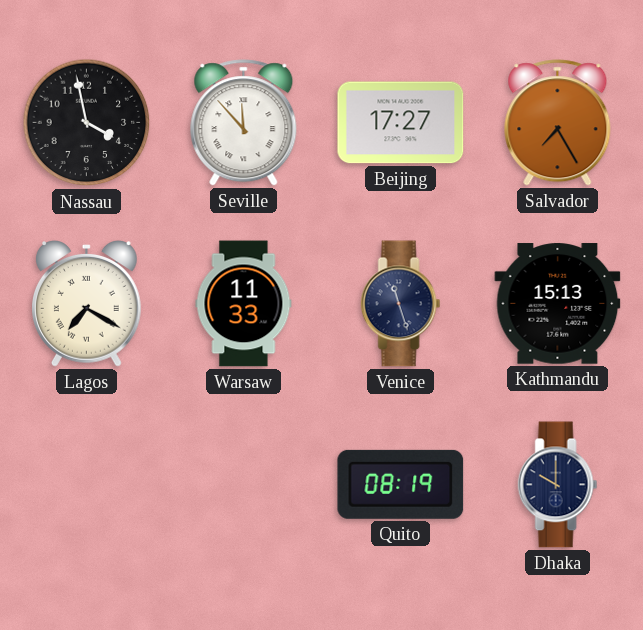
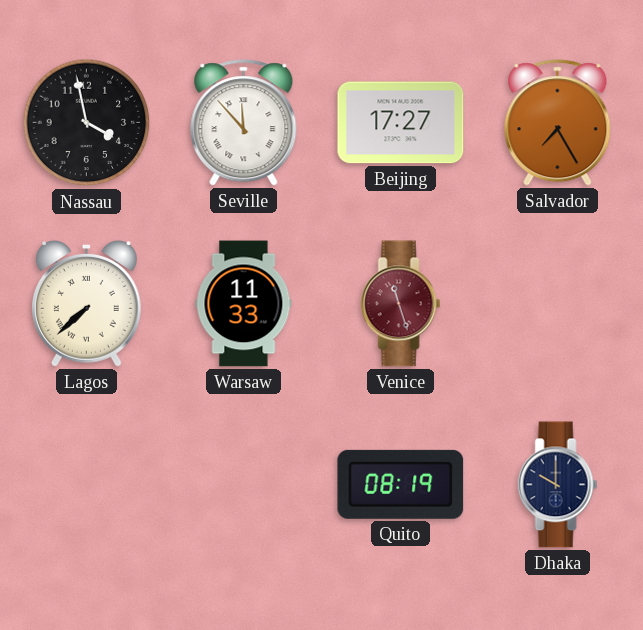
Lagos: 7:20 -> 7:38 (87, 304)
Venice dial: navy -> burgundy (401, 304)
Kathmandu: 15:13 -> none (558, 304)
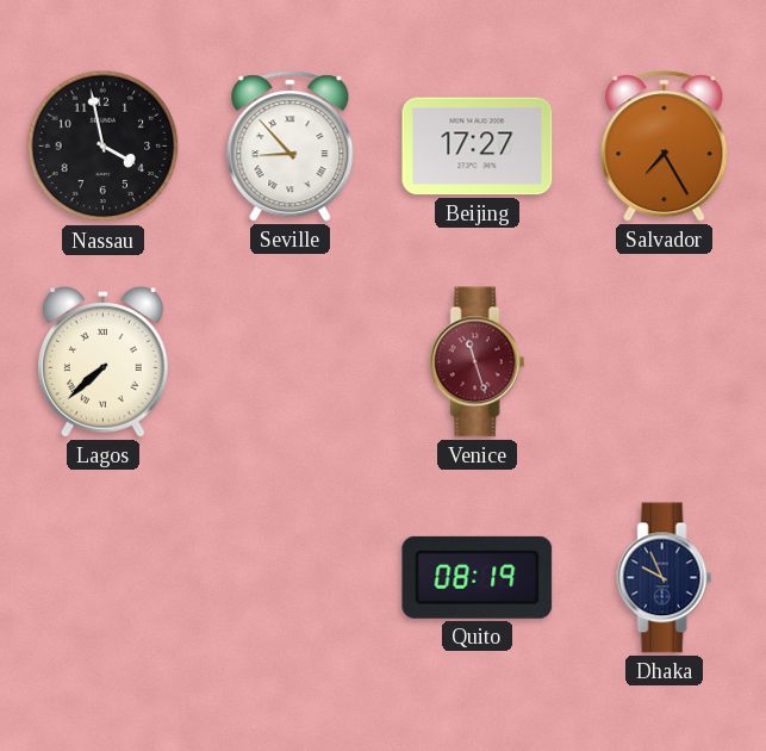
Seville: 11:53 -> 8:53 (291, 147)
Warsaw: 11:33 -> none (244, 304)
Dhaka: 10:00 -> 9:56 (665, 578)
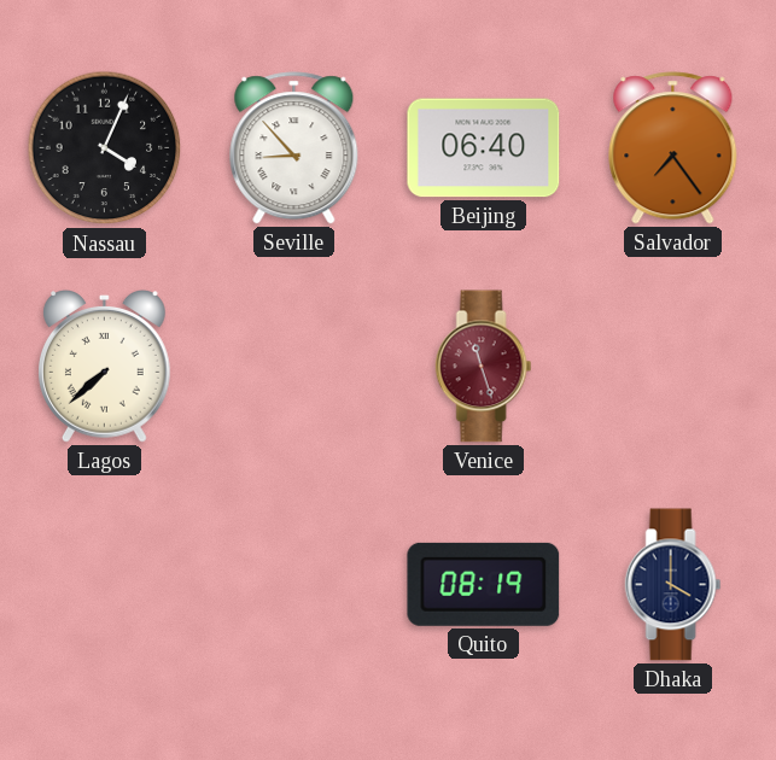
Nassau: 3:58 -> 4:04 (105, 148)
Beijing: 17:27 -> 06:40 (484, 148)
Salvador: 7:25 -> 7:24 (673, 148)
Dhaka: 9:56 -> 4:00 (673, 585)
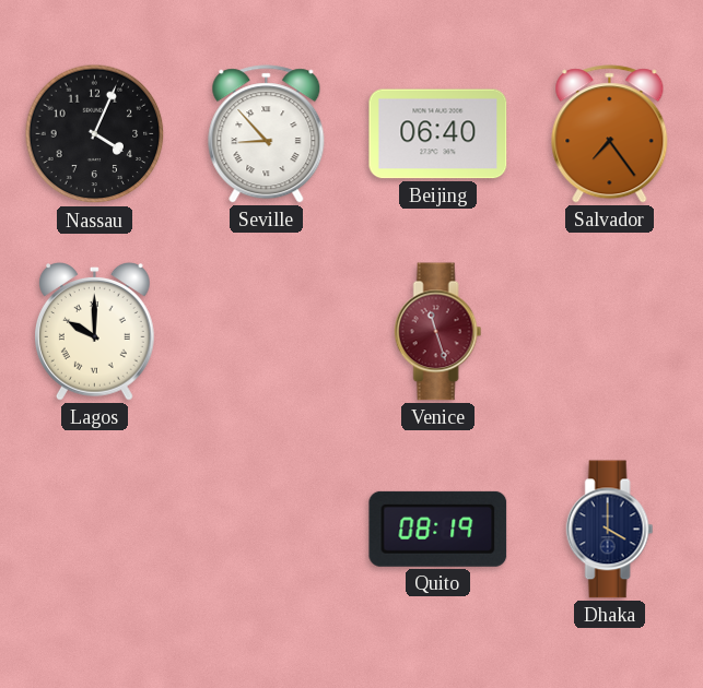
Lagos: 7:38 -> 10:00 (95, 332)
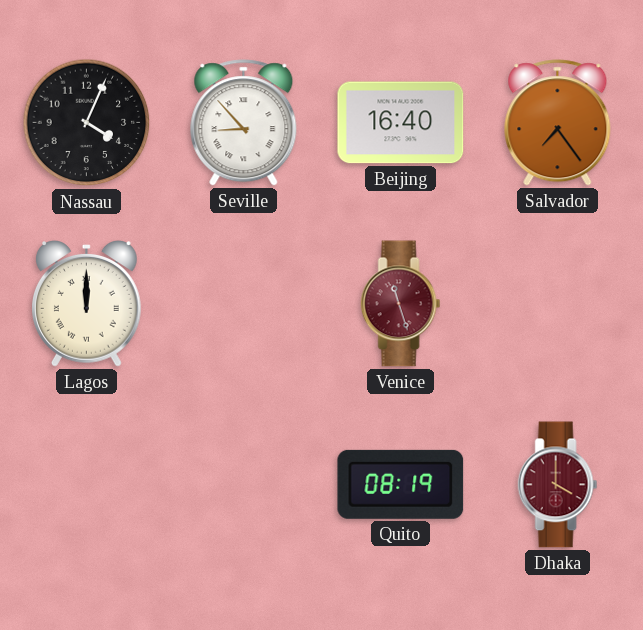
Beijing: 06:40 -> 16:40 (401, 123)
Lagos: 10:00 -> 12:00 (87, 304)
Dhaka dial: navy -> burgundy (558, 485)
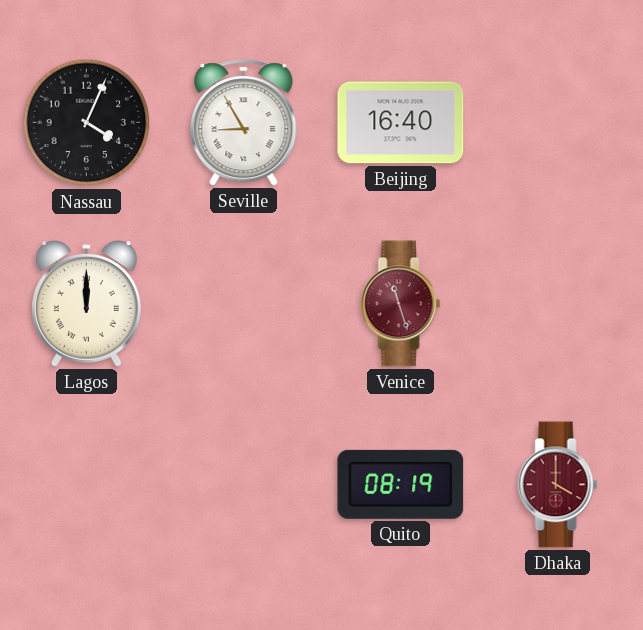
Seville: 8:53 -> 8:55 (244, 123)
Salvador: 7:24 -> none (558, 123)
